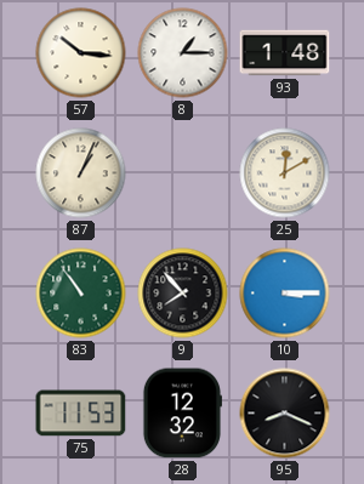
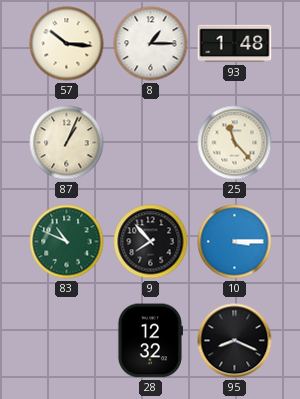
25: 12:10 -> 11:23 (235, 143)
83: 10:54 -> 10:49 (67, 242)
75: 11:53 -> none (81, 414)
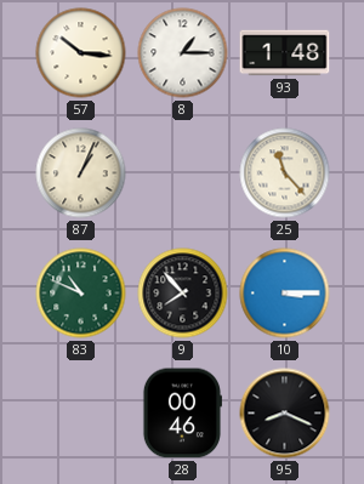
28: 12:32 -> 00:46 (182, 414)
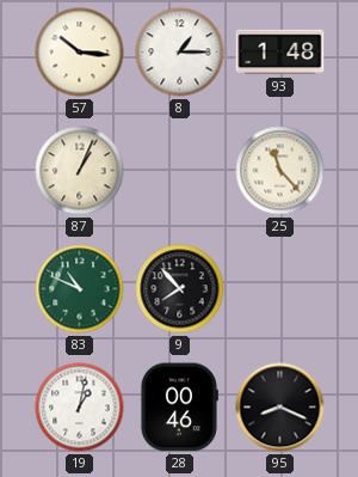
10: 3:15 -> none (285, 294)
19: none -> 1:02 (80, 408)
